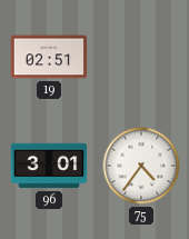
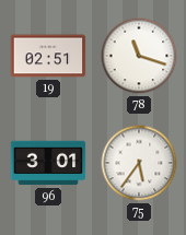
78: none -> 11:18 (139, 56)
75: 4:36 -> 5:36 (139, 163)
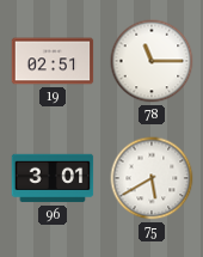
78: 11:18 -> 11:15 (152, 61)
75: 5:36 -> 5:40 (152, 178)
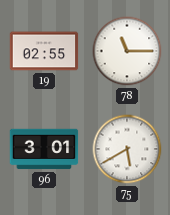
19: 02:51 -> 02:55 (44, 51)
